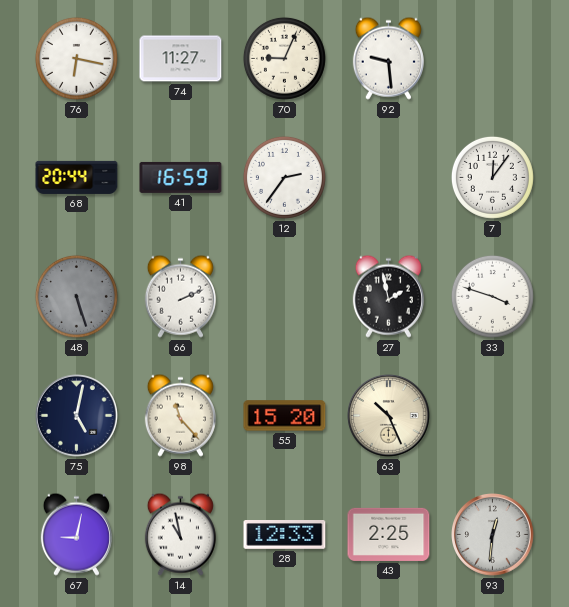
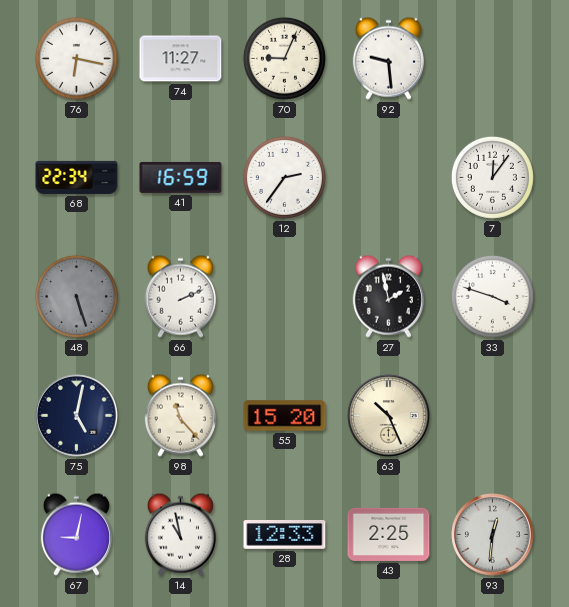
68: 20:44 -> 22:34 (77, 177)
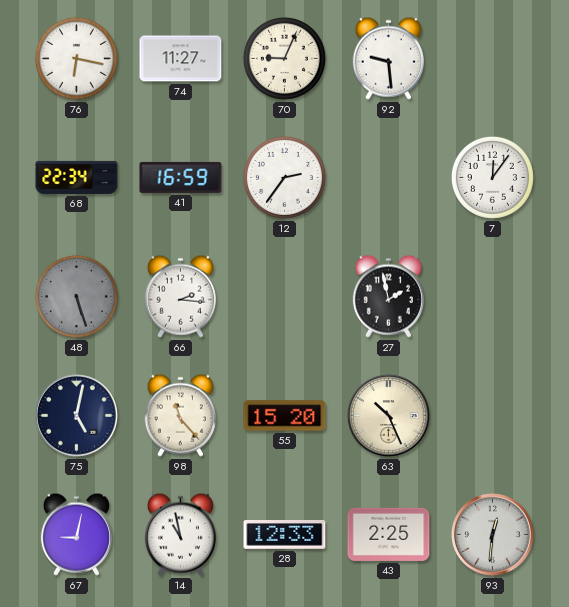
66: 2:11 -> 2:16 (180, 296)
33: 3:48 -> none (492, 296)
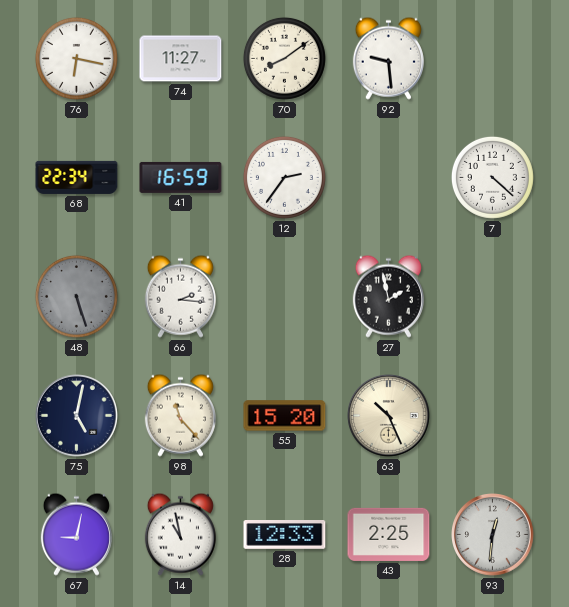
70: 9:04 -> 8:09 (284, 58)
7: 12:06 -> 4:22 (492, 177)
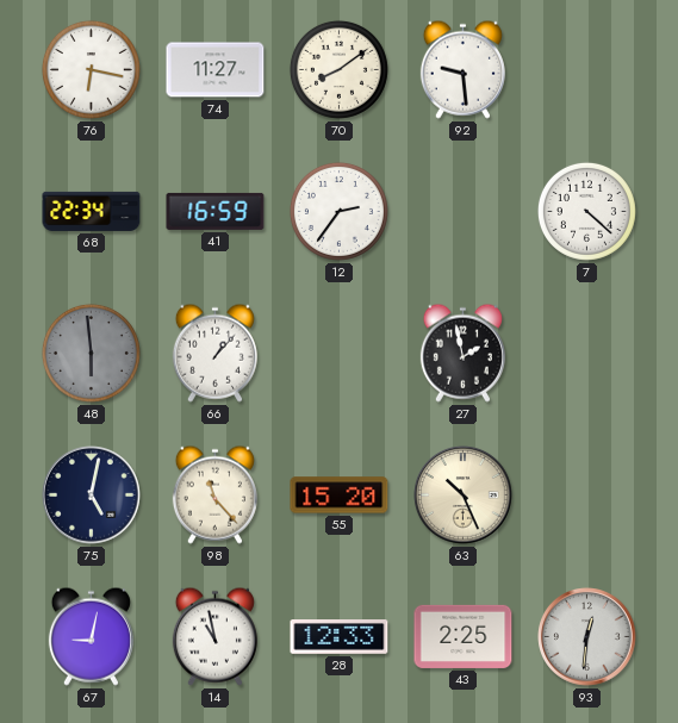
48: 5:27 -> 5:59 (91, 353)
66: 2:16 -> 1:07 (214, 353)
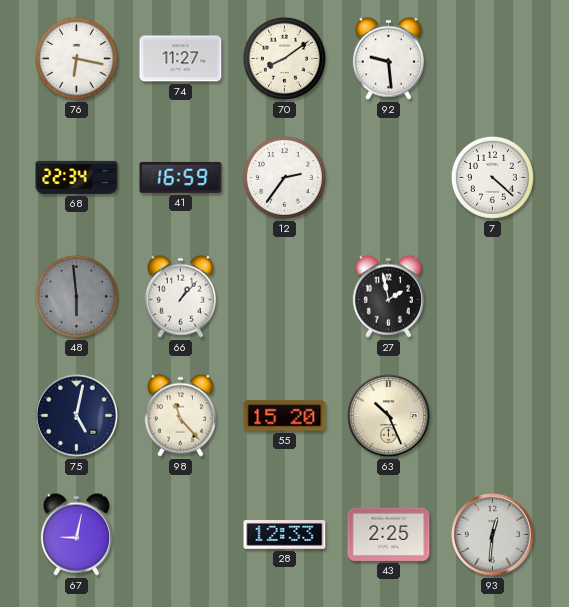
14: 10:58 -> none (214, 636)
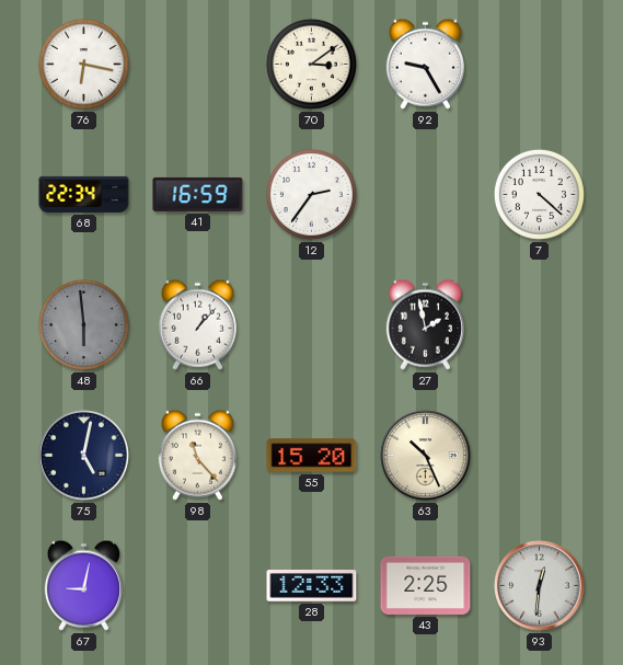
74: 11:27 -> none (181, 59)
70: 8:09 -> 3:09 (311, 64)
92: 9:29 -> 9:25 (425, 64)
